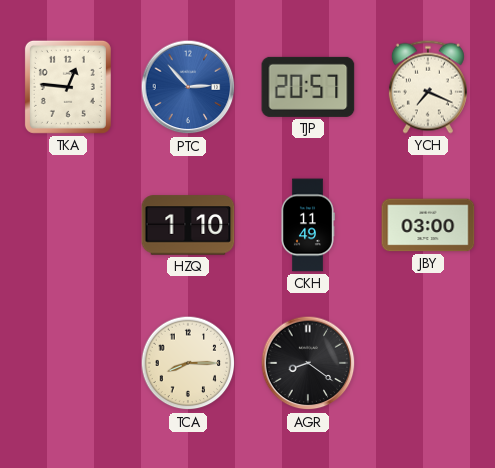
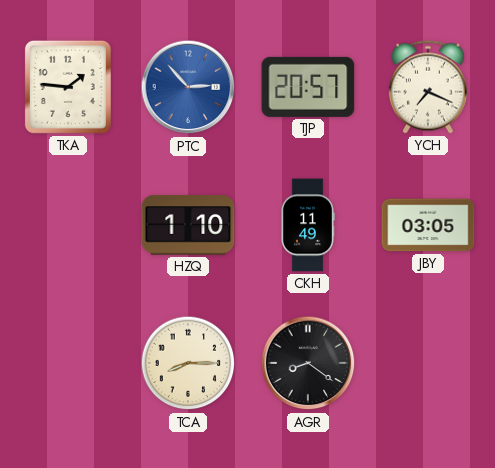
TKA: 12:46 -> 1:46 (68, 87)
JBY: 03:00 -> 03:05 (428, 225)
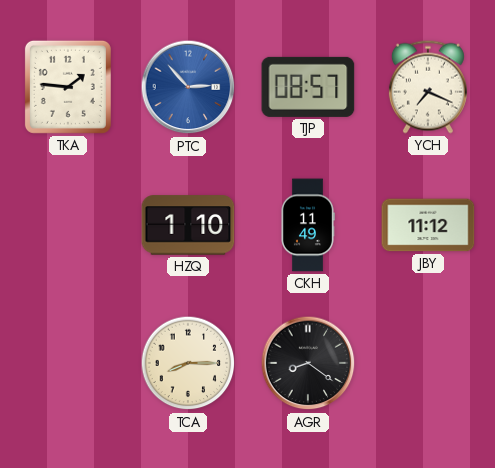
TJP: 20:57 -> 08:57 (308, 87)
JBY: 03:05 -> 11:12 (428, 225)
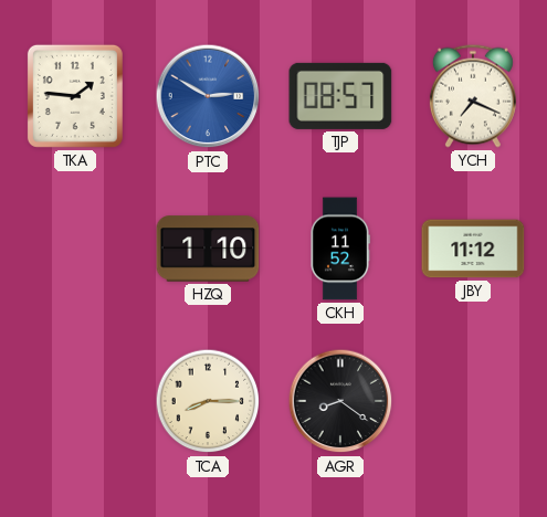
PTC: 2:53 -> 2:50 (208, 96)
CKH: 11:49 -> 11:52 (340, 249)
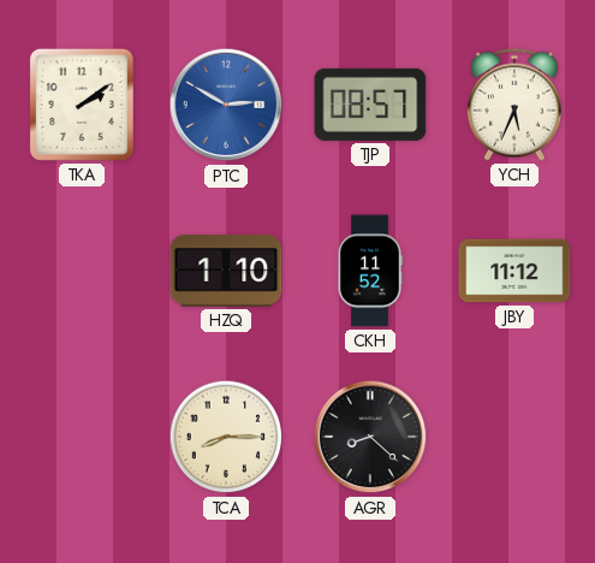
TKA: 1:46 -> 2:09 (82, 105)
YCH: 7:19 -> 5:34 (514, 105)
AGR: 8:21 -> 8:22 (370, 437)
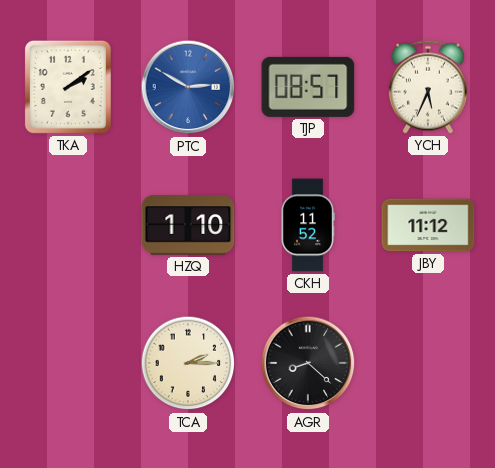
TCA: 8:15 -> 2:15 (188, 363)
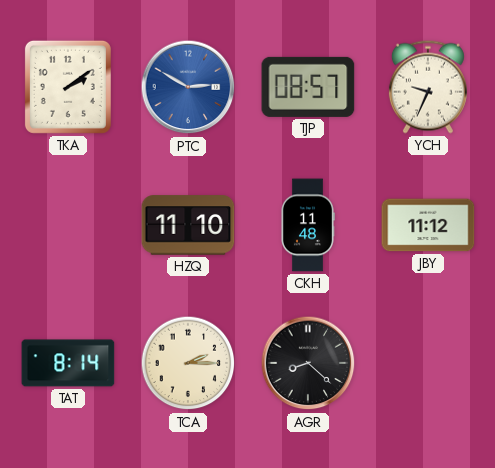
YCH: 5:34 -> 9:34 (428, 87)
HZQ: 1:10 -> 11:10 (188, 225)
CKH: 11:52 -> 11:48 (308, 225)
TAT: none -> 8:14 (68, 363)
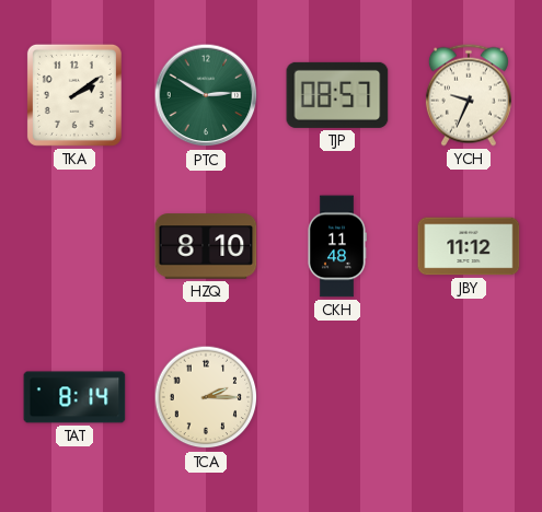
PTC dial: blue -> green (206, 95)
HZQ: 11:10 -> 8:10 (206, 246)
AGR: 8:22 -> none (308, 363)
